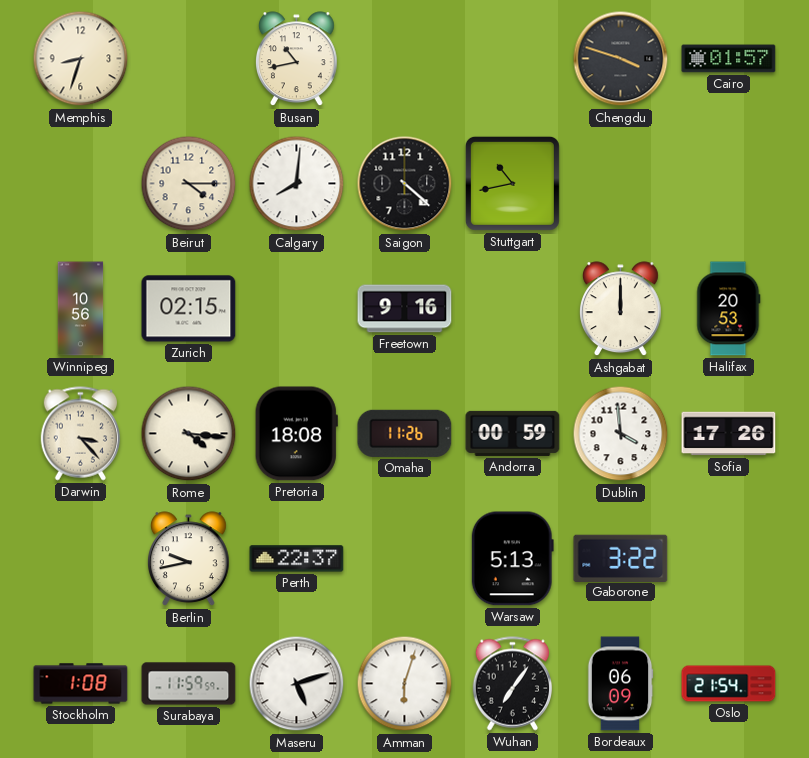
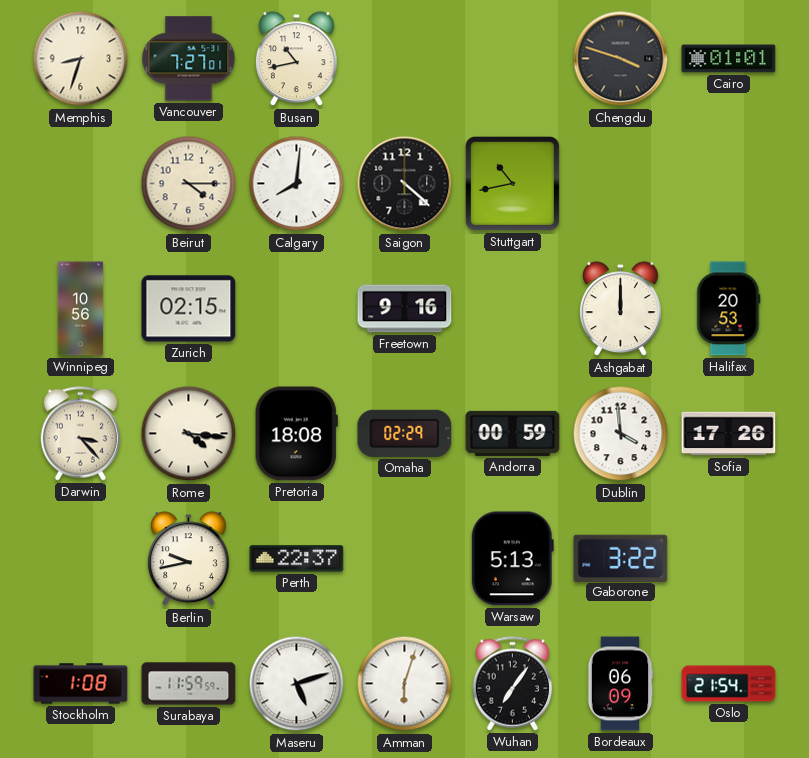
Vancouver: none -> 7:27 (189, 59)
Cairo: 01:57 -> 01:01 (729, 59)
Omaha: 11:26 -> 02:29 (405, 433)
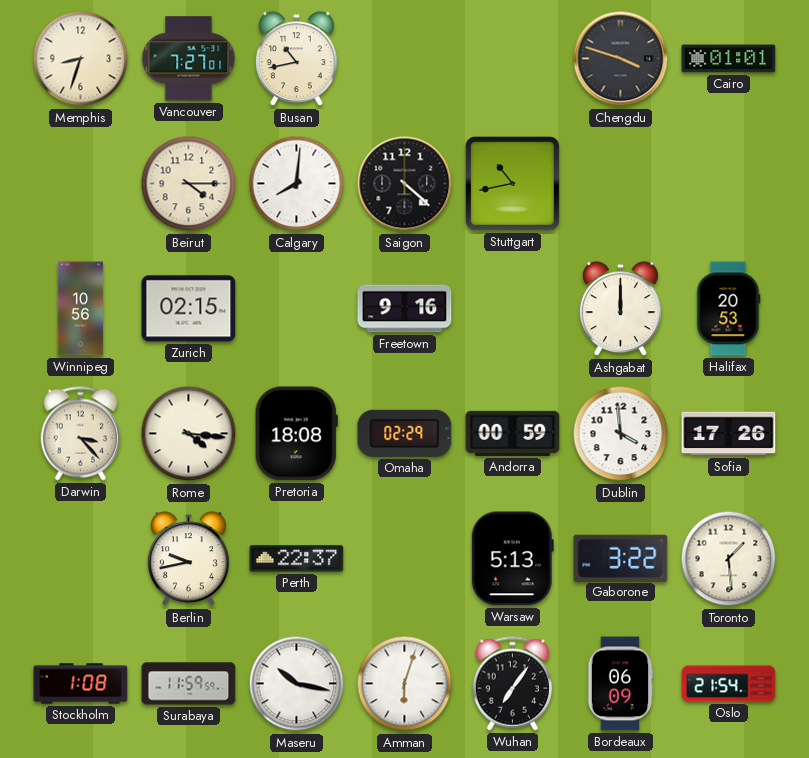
Toronto: none -> 1:29 (729, 559)
Maseru: 5:12 -> 10:17 (297, 684)
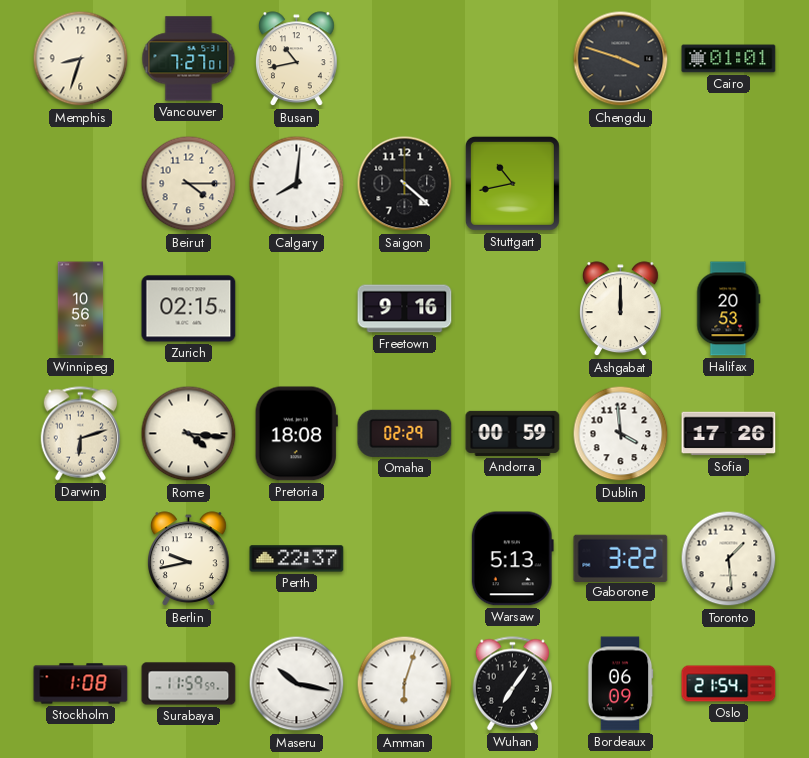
Darwin: 3:23 -> 6:12 (80, 434)
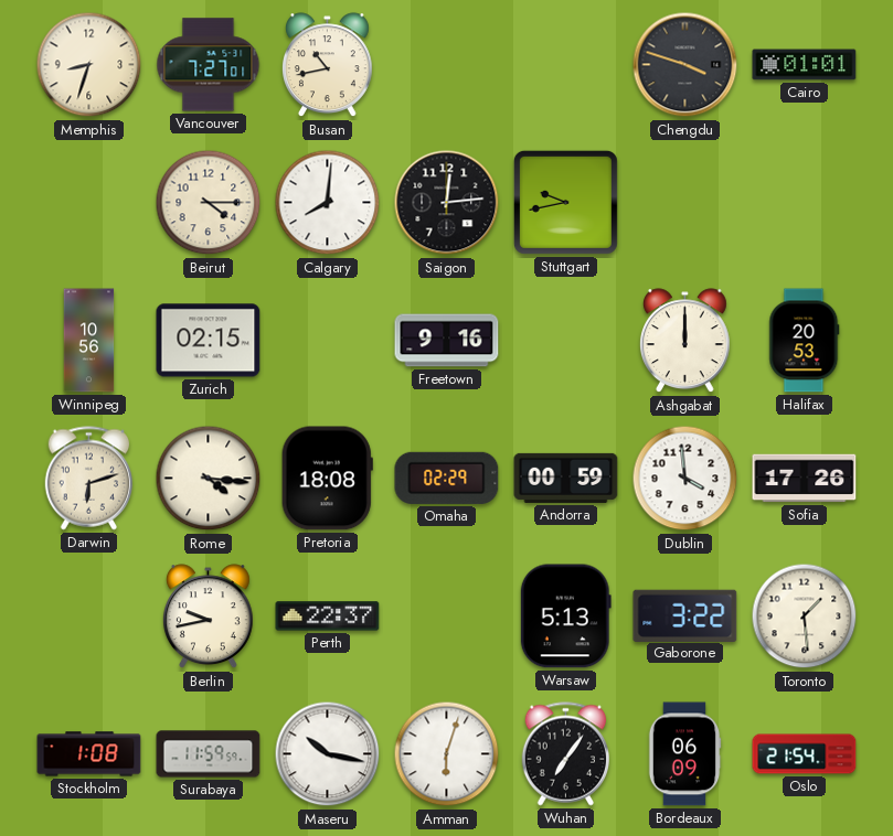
Saigon: 4:22 -> 12:14 (447, 203)
Stuttgart: 10:43 -> 9:43 (565, 202)
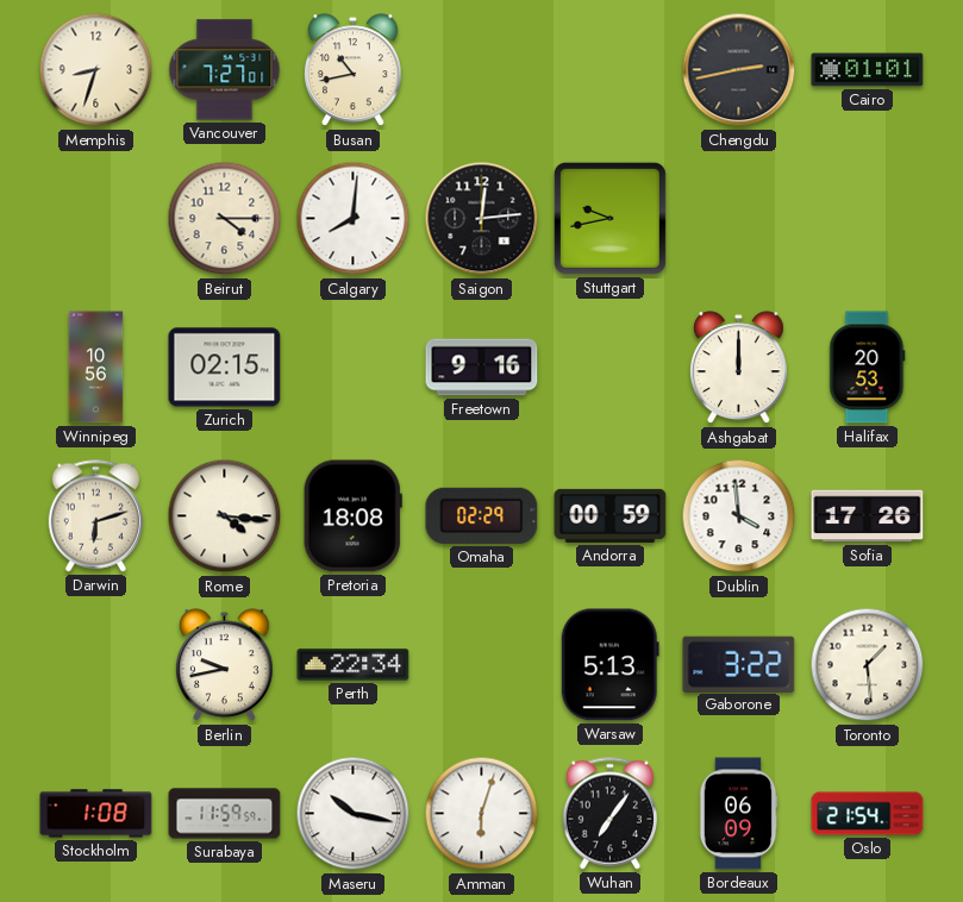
Chengdu: 3:48 -> 2:43 (739, 70)
Perth: 22:37 -> 22:34 (354, 665)
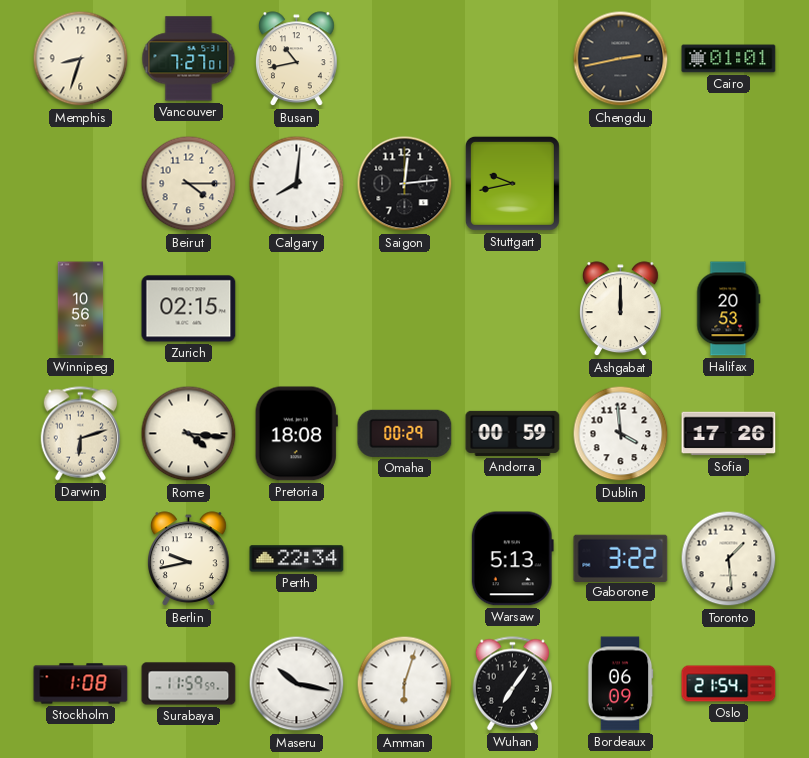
Freetown: 9:16 -> none (482, 368)
Omaha: 02:29 -> 00:29 (405, 433)
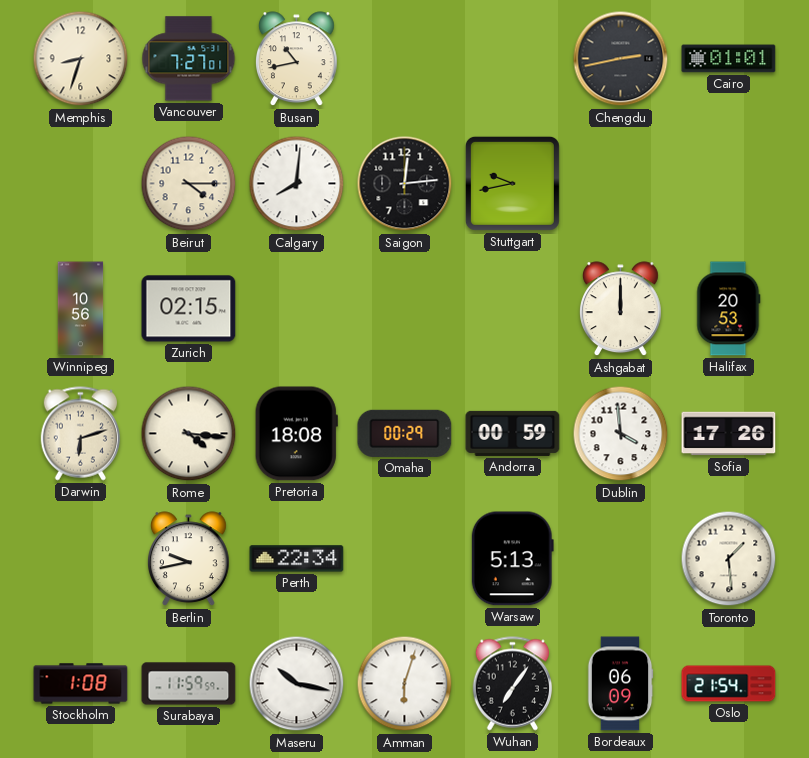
Gaborone: 3:22 -> none (621, 558)
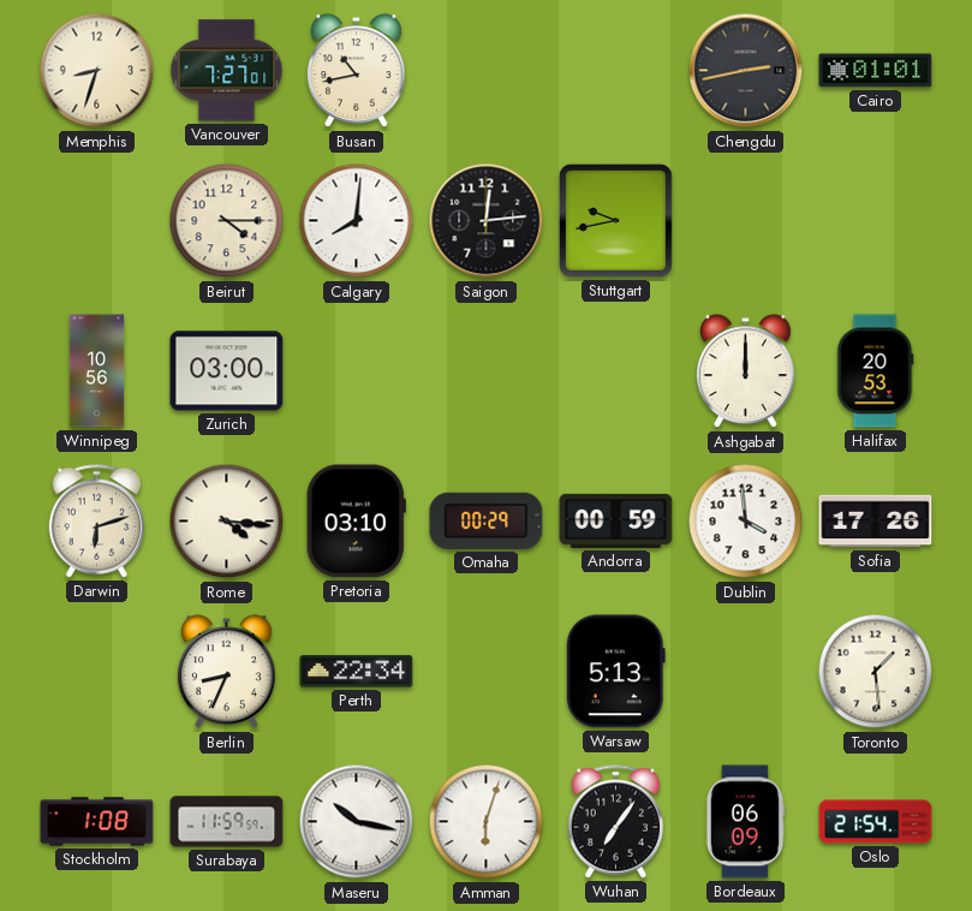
Zurich: 02:15 -> 03:00 (227, 371)
Pretoria: 18:08 -> 03:10 (356, 522)
Berlin: 9:43 -> 8:34 (226, 672)
